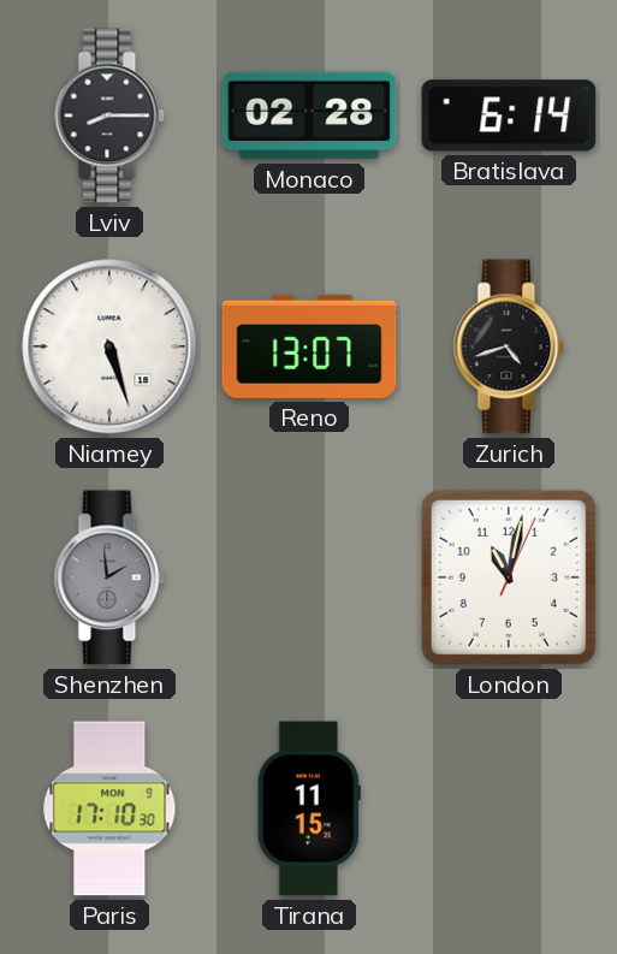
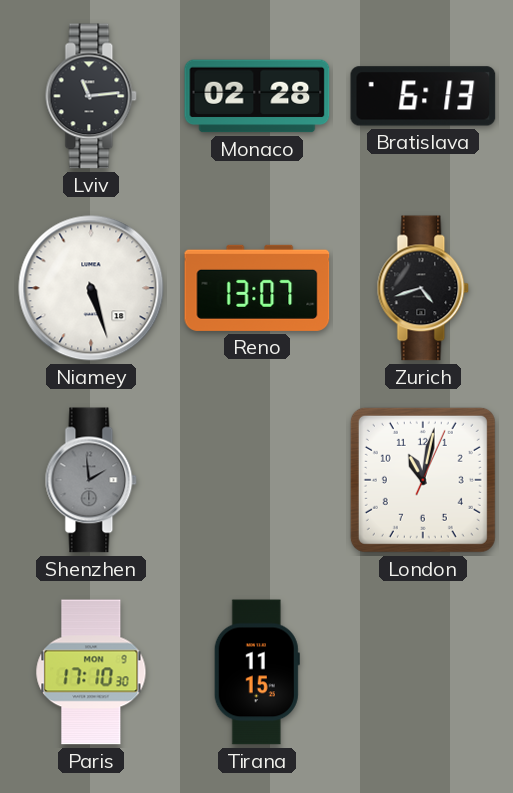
Lviv: 8:15 -> 11:14 (91, 96)
Bratislava: 6:14 -> 6:13 (423, 96)
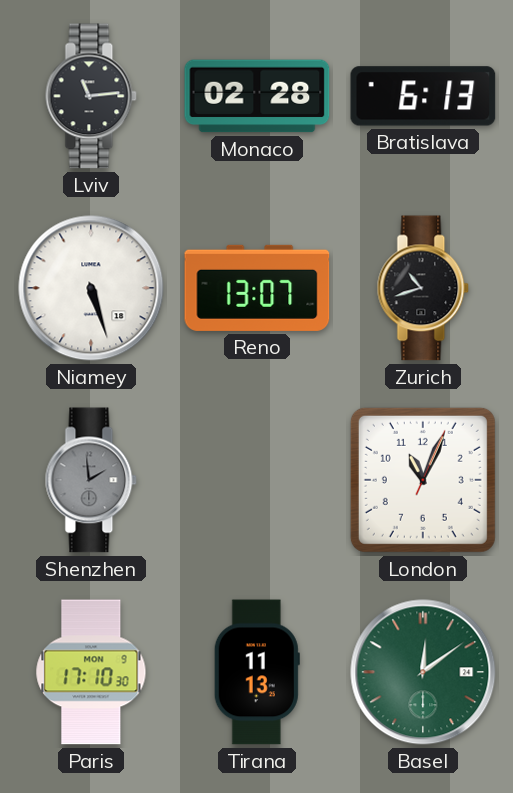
Zurich: 4:42 -> 10:42 (423, 288)
London: 11:02 -> 11:04 (423, 480)
Tirana: 11:15 -> 11:13 (257, 672)
Basel: none -> 12:09 (423, 672)
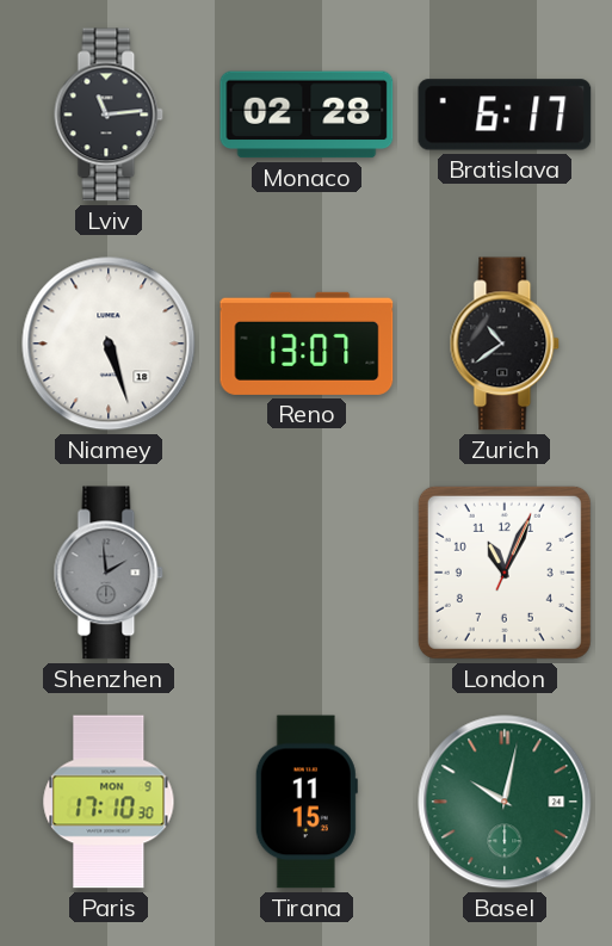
Bratislava: 6:13 -> 6:17 (505, 115)
Zurich: 10:42 -> 10:39 (505, 344)
Tirana: 11:13 -> 11:15 (307, 802)
Basel: 12:09 -> 10:02 (505, 802)
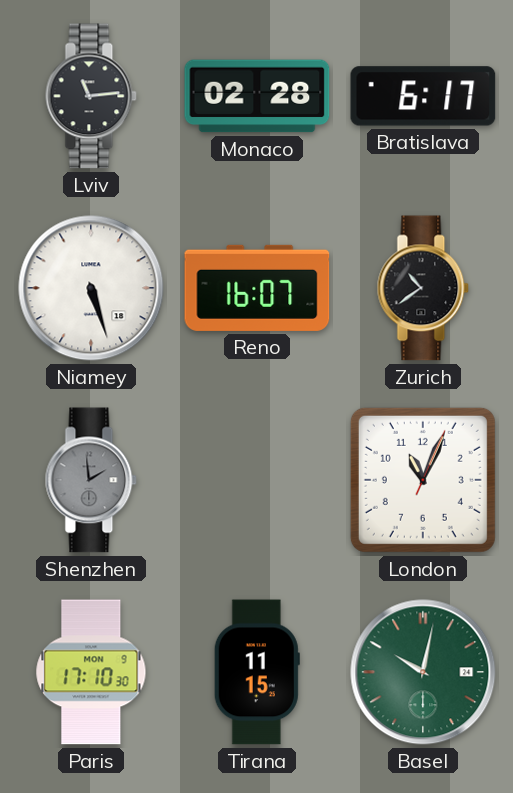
Reno: 13:07 -> 16:07 (257, 288)
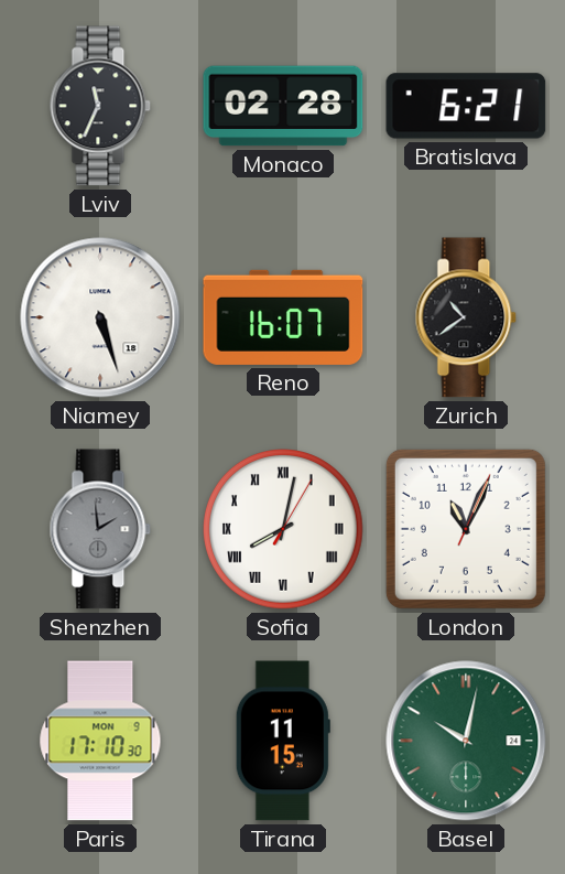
Lviv: 11:14 -> 11:34 (100, 106)
Bratislava: 6:17 -> 6:21 (466, 106)
Sofia: none -> 8:02 (284, 530)
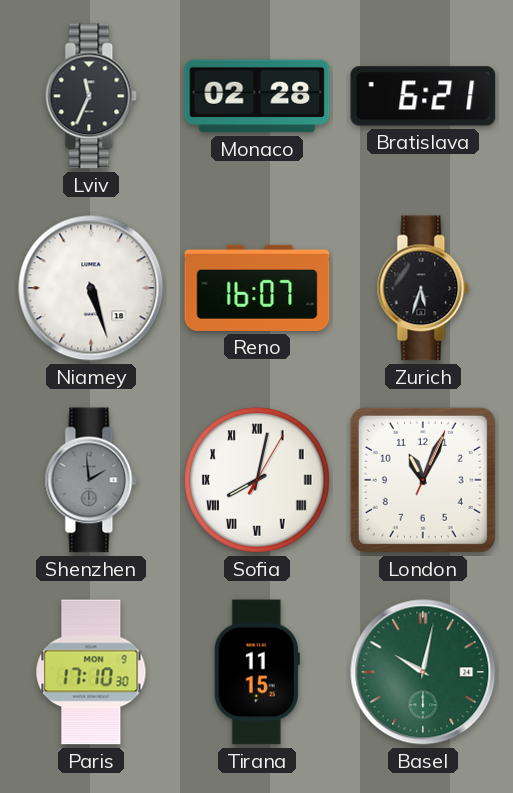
Zurich: 10:39 -> 5:33 (423, 288)
